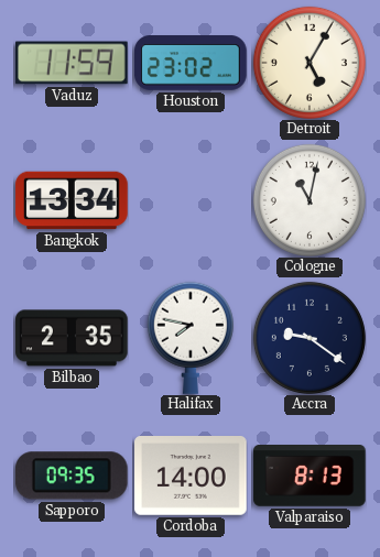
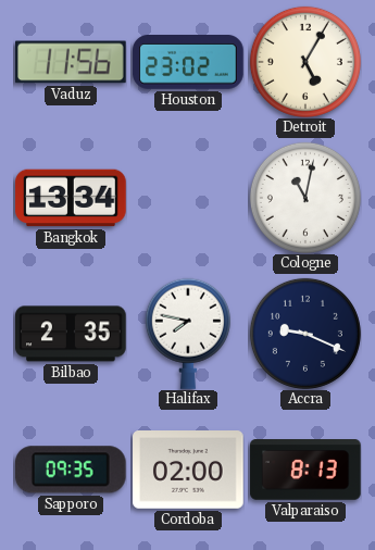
Vaduz: 11:59 -> 11:56 (71, 62)
Accra: 9:21 -> 9:19 (305, 334)
Cordoba: 14:00 -> 02:00 (188, 471)
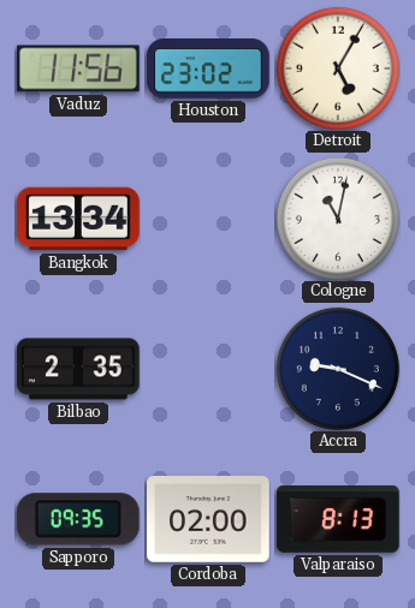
Halifax: 7:47 -> none (188, 334)
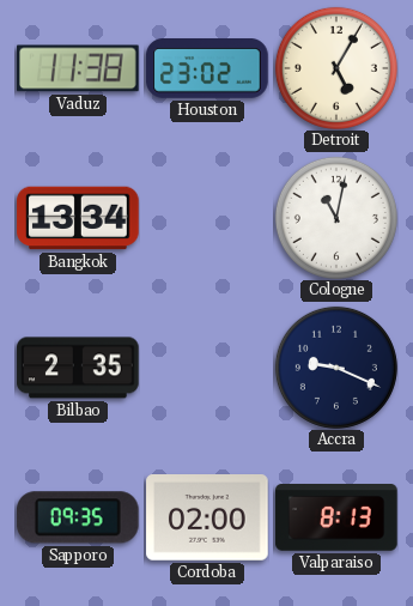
Vaduz: 11:56 -> 11:38 (78, 68)
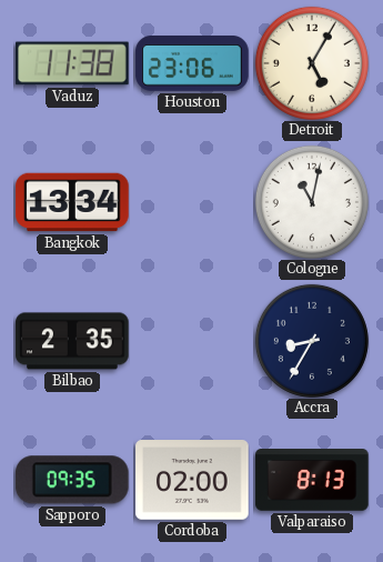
Houston: 23:02 -> 23:06 (192, 63)
Accra: 9:19 -> 8:35 (312, 341)
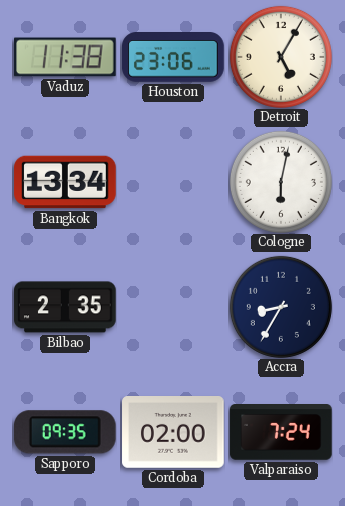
Cologne: 11:02 -> 6:02 (281, 182)
Valparaiso: 8:13 -> 7:24 (281, 433)
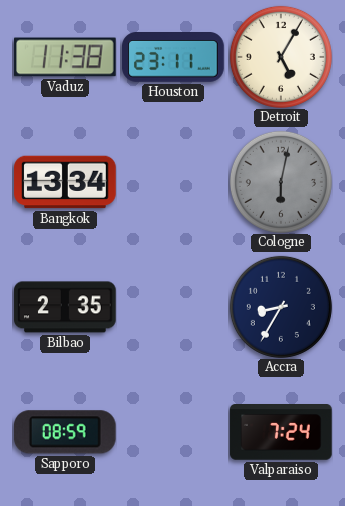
Houston: 23:06 -> 23:11 (173, 57)
Cologne dial: white -> grey (281, 182)
Sapporo: 09:35 -> 08:59 (65, 432)
Cordoba: 02:00 -> none (173, 433)
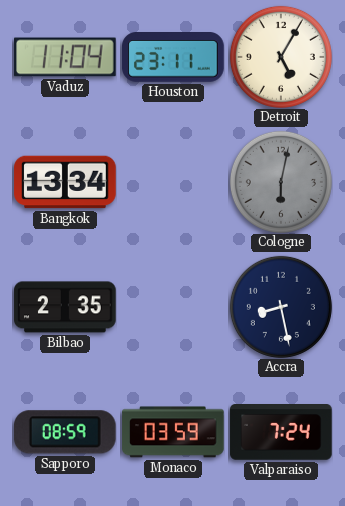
Vaduz: 11:38 -> 11:04 (65, 57)
Accra: 8:35 -> 8:28 (281, 307)
Monaco: none -> 03:59 (173, 432)
